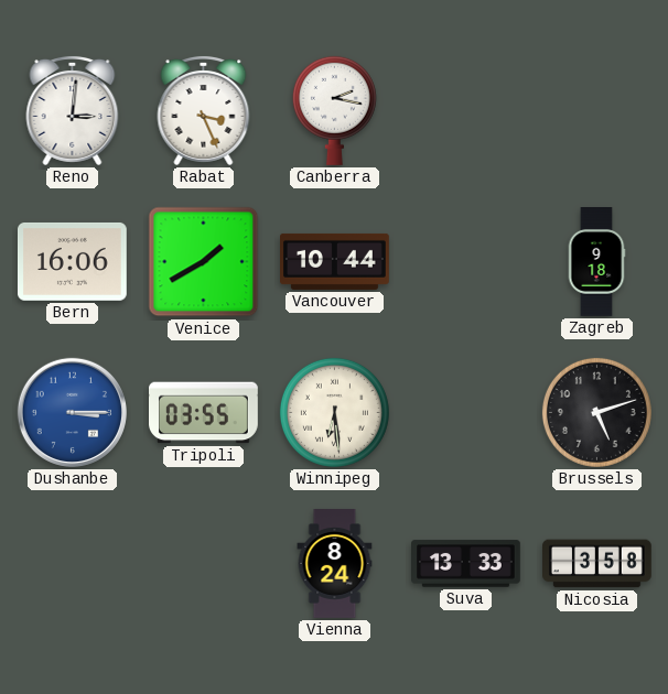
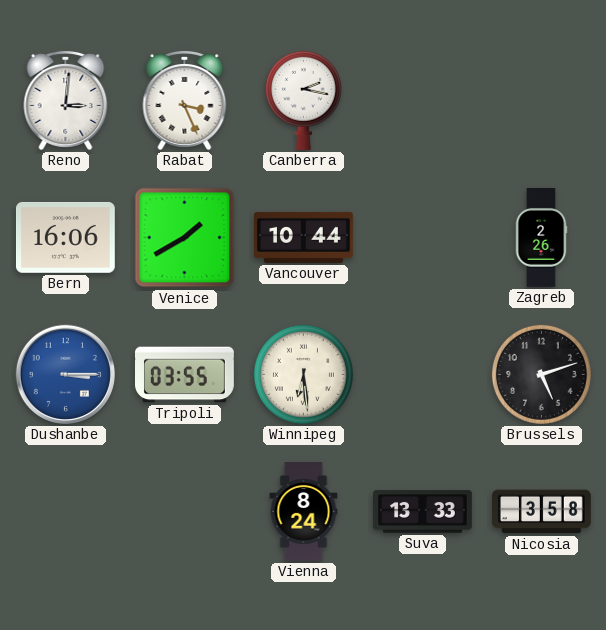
Zagreb: 9:18 -> 2:26 (541, 238)
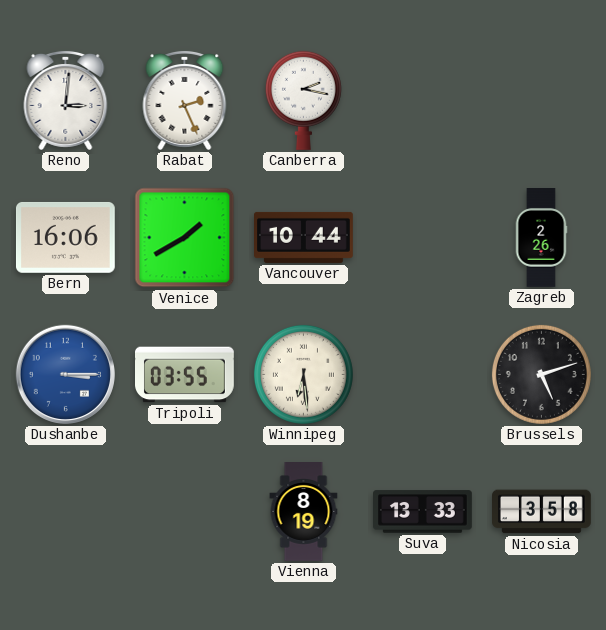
Rabat: 3:26 -> 2:26 (185, 100)
Vienna: 8:24 -> 8:19 (304, 512)
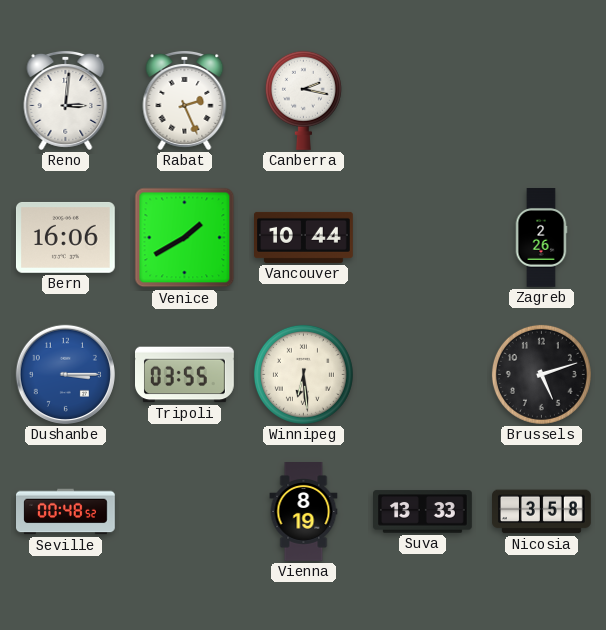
Seville: none -> 00:48 (66, 512)
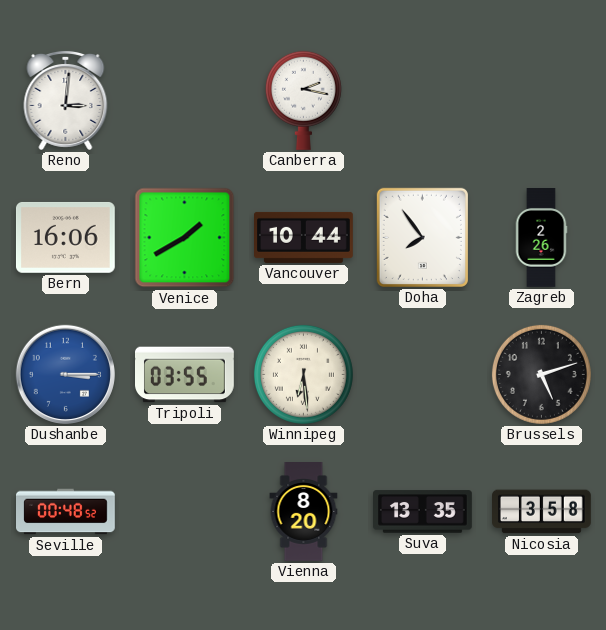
Rabat: 2:26 -> none (185, 100)
Doha: none -> 7:54 (422, 237)
Vienna: 8:19 -> 8:20 (304, 512)
Suva: 13:33 -> 13:35 (423, 512)
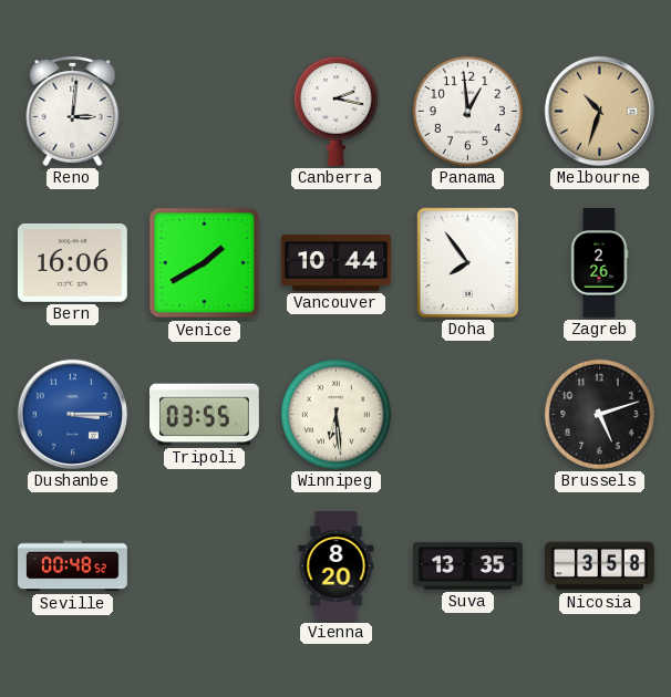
Panama: none -> 12:59 (467, 111)
Melbourne: none -> 10:33 (599, 111)
